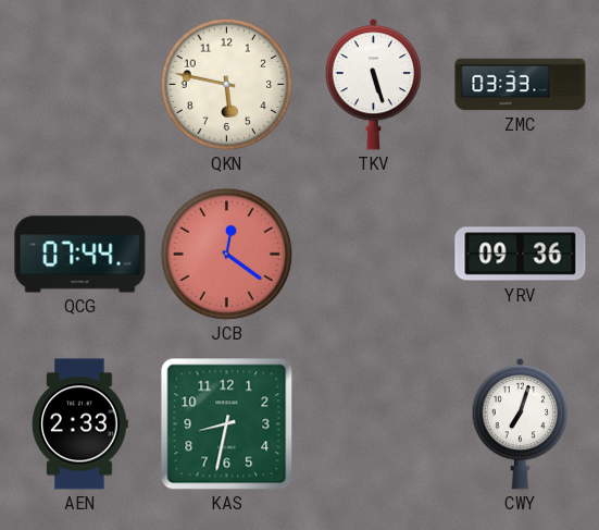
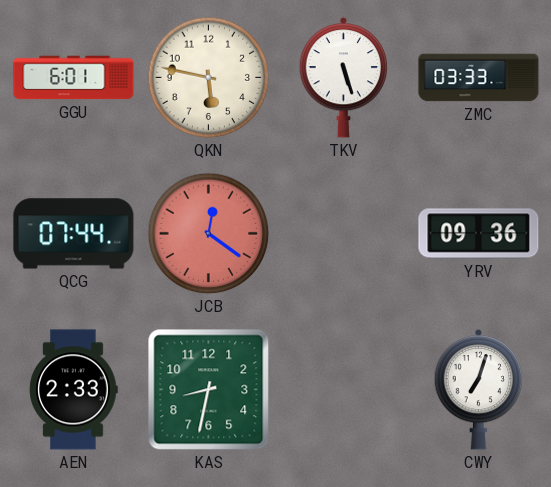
GGU: none -> 6:01 (74, 78)
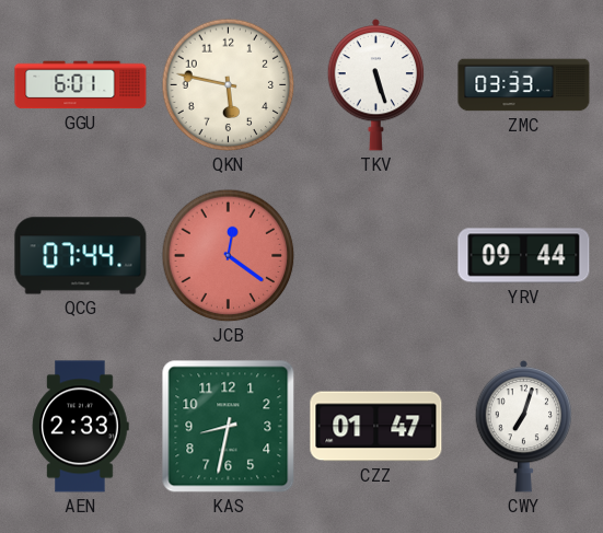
YRV: 09:36 -> 09:44 (524, 256)
CZZ: none -> 01:47 (376, 427)
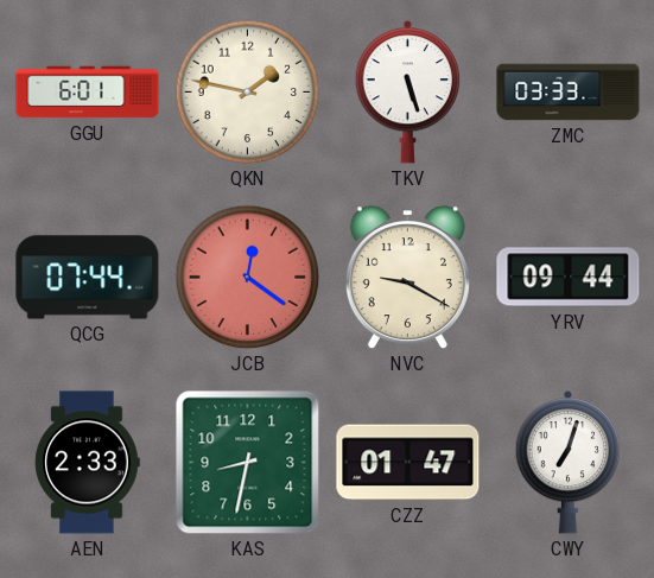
QKN: 5:47 -> 1:47 (248, 93)
NVC: none -> 9:20 (407, 278)
